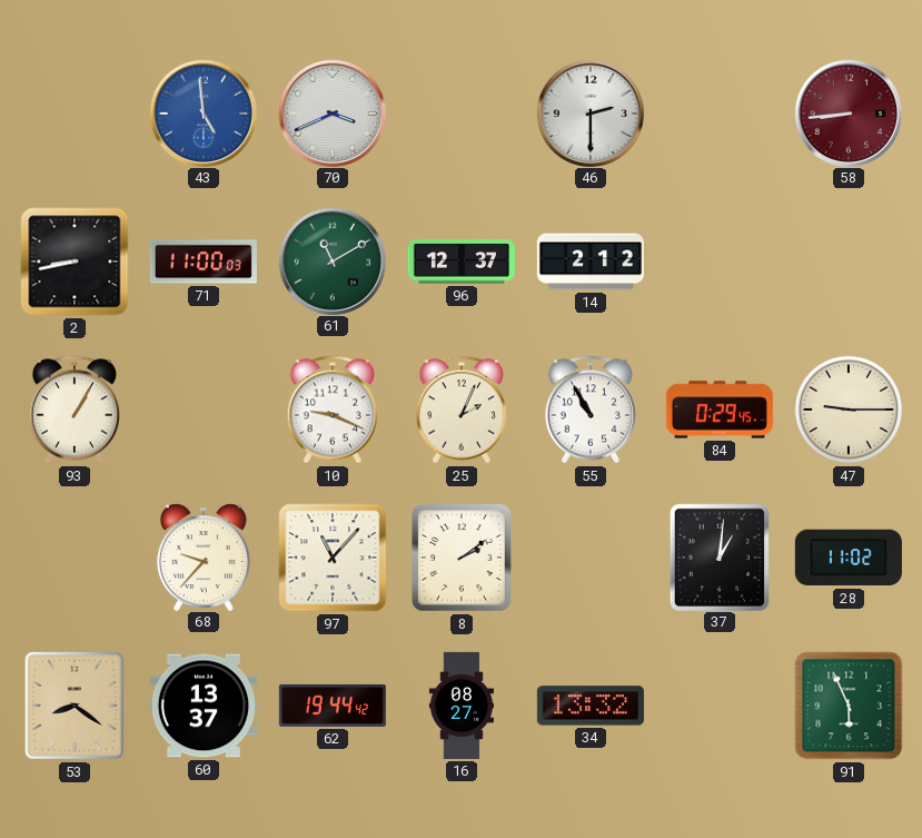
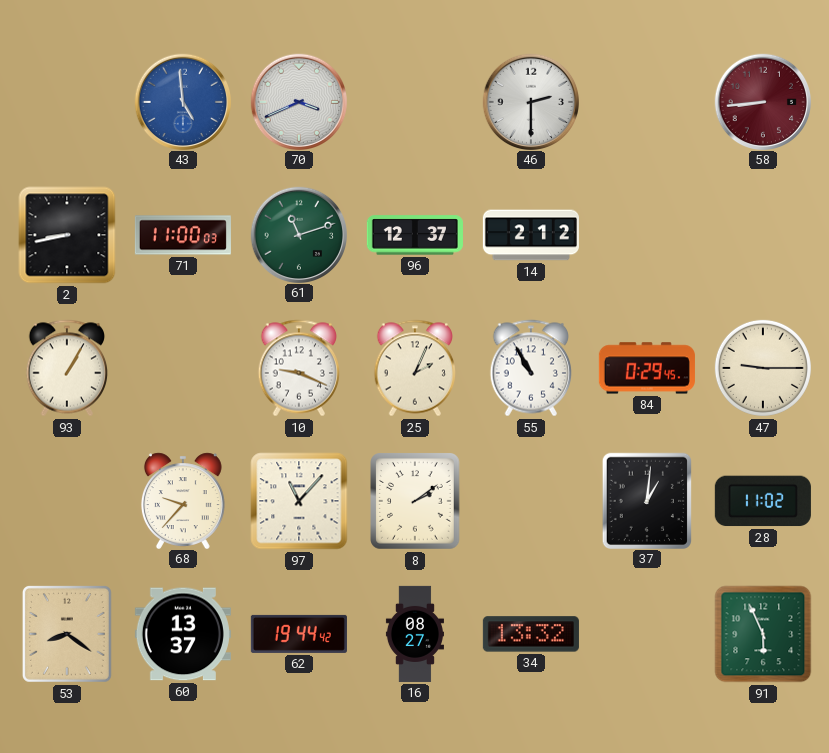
61: 11:10 -> 11:12 (298, 234)
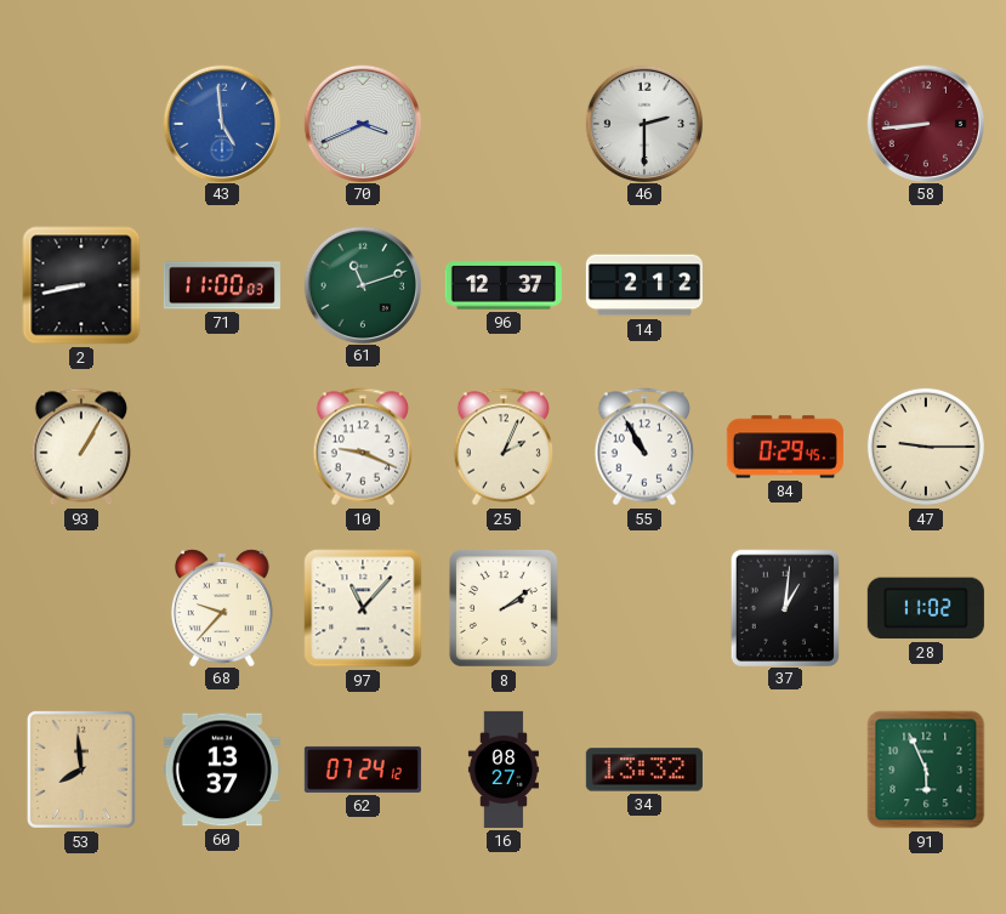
53: 8:21 -> 7:59 (81, 770)
62: 19:44 -> 07:24 (363, 770)
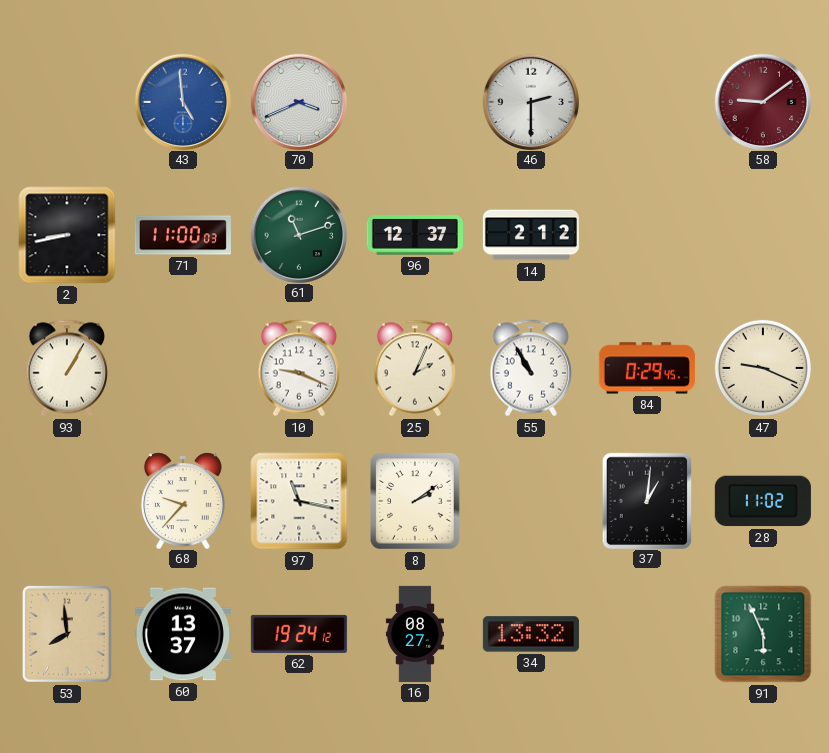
58: 8:44 -> 9:09 (762, 101)
47: 9:15 -> 9:19 (763, 368)
97: 11:07 -> 11:17 (299, 501)
62: 07:24 -> 19:24 (299, 634)
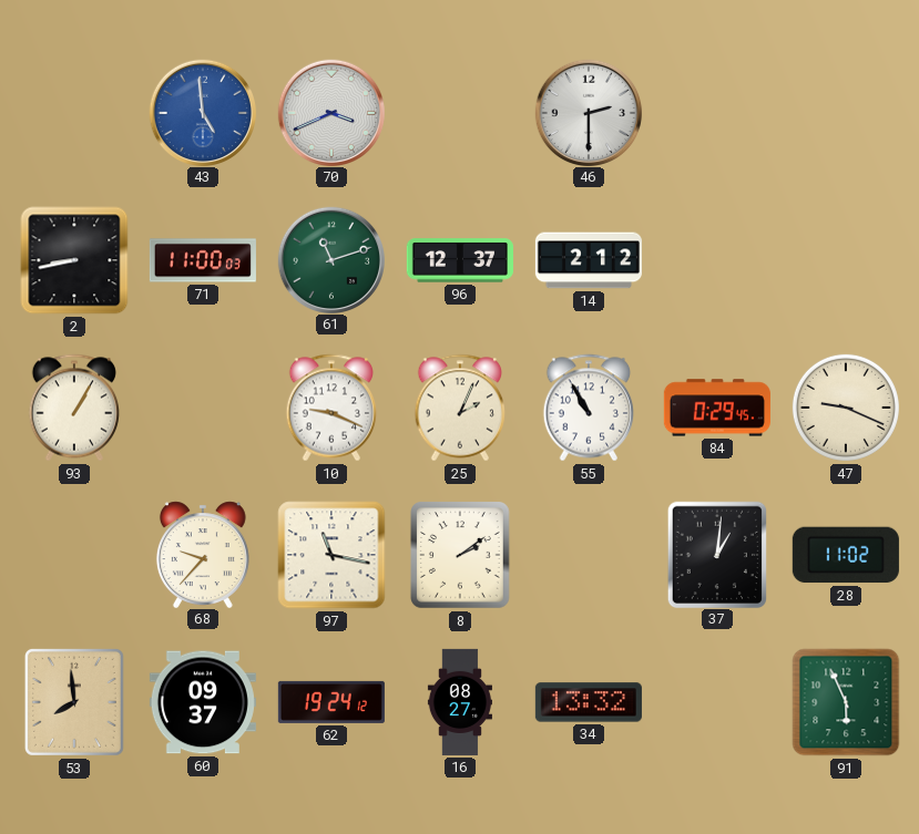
58: 9:09 -> none (762, 101)
60: 13:37 -> 09:37 (203, 702)
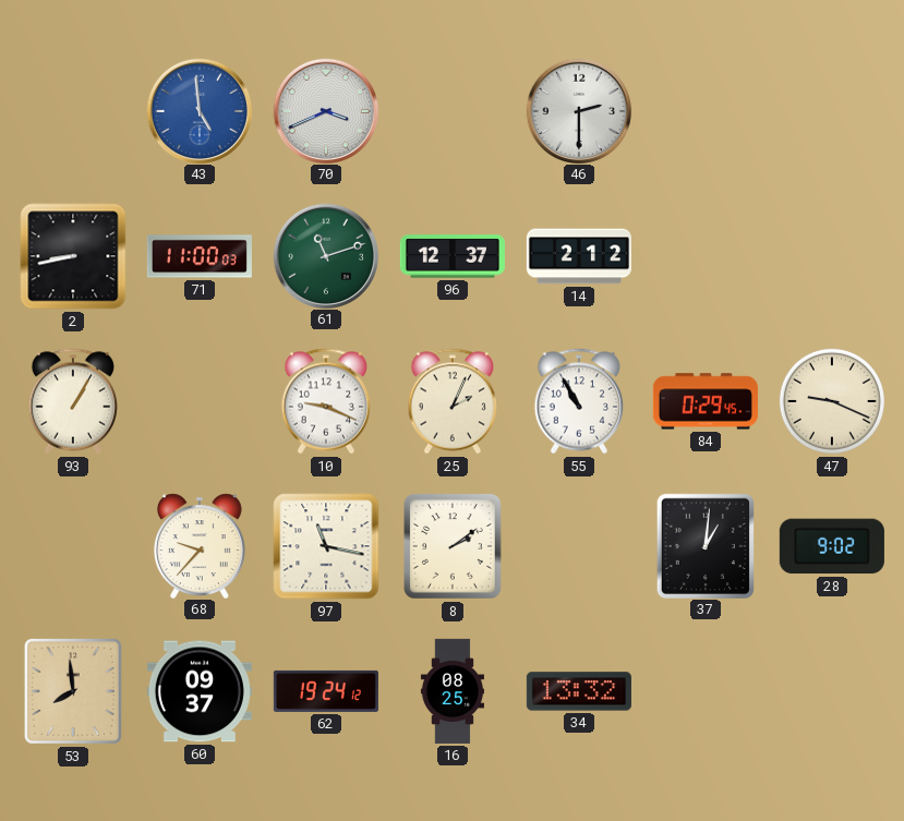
28: 11:02 -> 9:02 (832, 546)
16: 08:27 -> 08:25 (453, 691)
91: 5:56 -> none (846, 702)
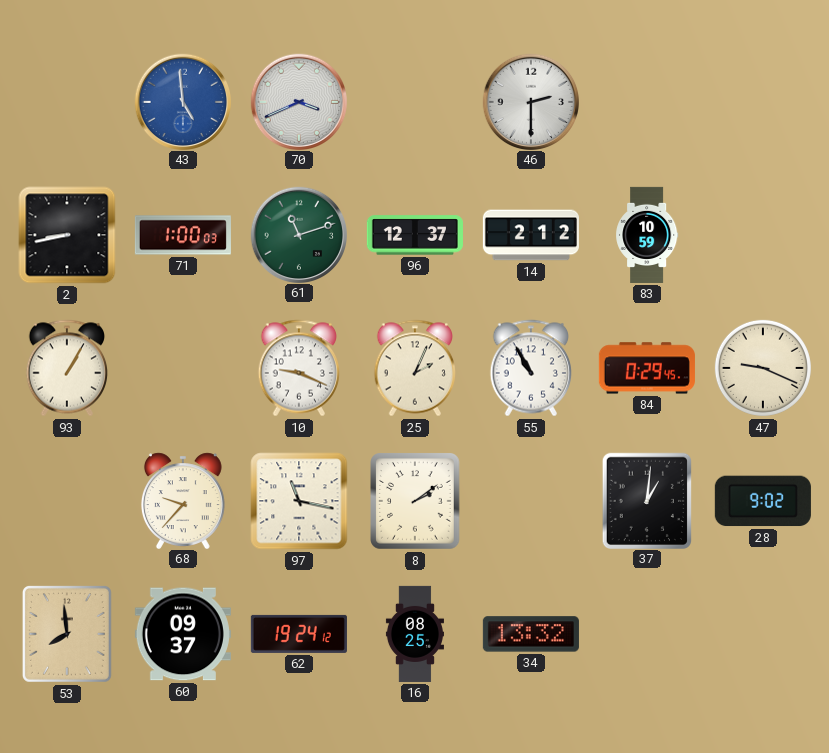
71: 11:00 -> 1:00 (183, 235)
83: none -> 10:59 (647, 235)
